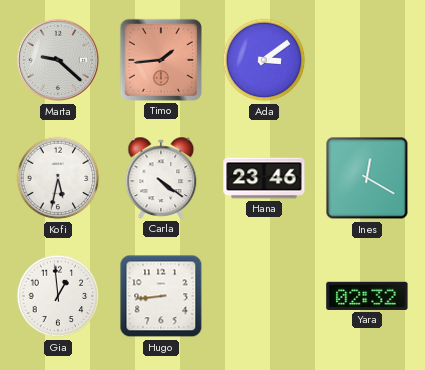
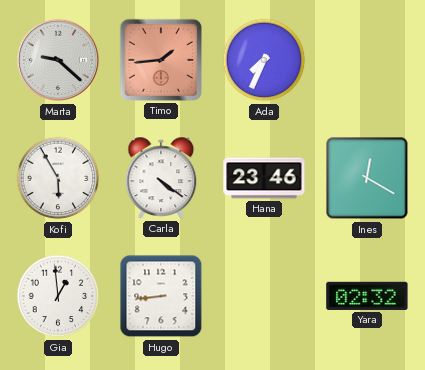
Ada: 3:09 -> 7:34 (264, 60)
Kofi: 5:32 -> 5:55 (58, 178)
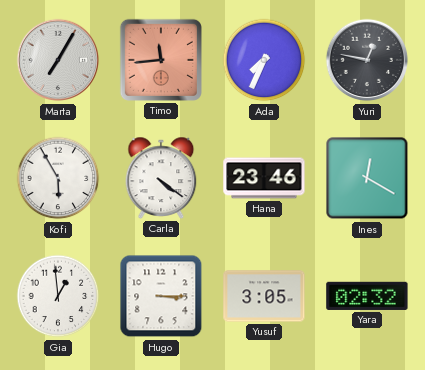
Marta: 9:22 -> 7:05 (58, 60)
Timo: 1:44 -> 11:44 (161, 60)
Yuri: none -> 12:47 (367, 60)
Hugo: 8:44 -> 3:15 (161, 296)
Yusuf: none -> 3:05 (264, 296)
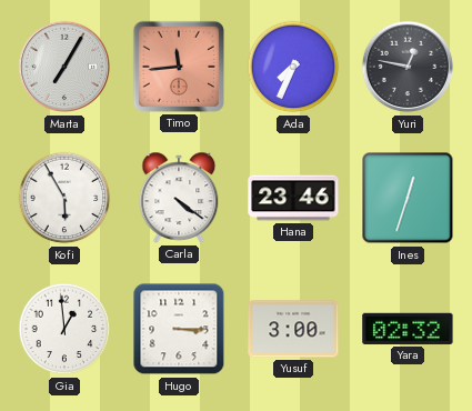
Ines: 12:20 -> 12:33 (408, 198)
Yusuf: 3:05 -> 3:00 (293, 329)
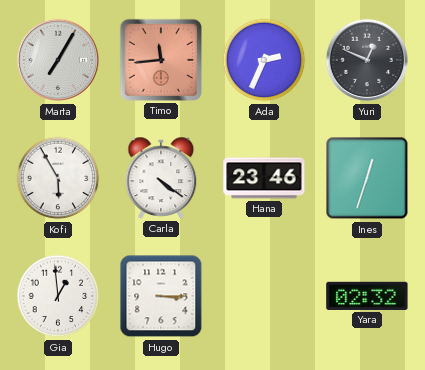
Ada: 7:34 -> 2:34 (264, 60)
Yuri: 12:47 -> 12:49 (367, 60)
Yusuf: 3:00 -> none (293, 329)
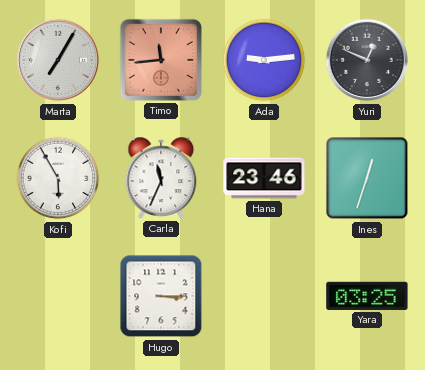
Ada: 2:34 -> 9:14 (264, 60)
Carla: 4:21 -> 11:34 (161, 178)
Gia: 12:59 -> none (58, 296)
Yara: 02:32 -> 03:25 (367, 296)
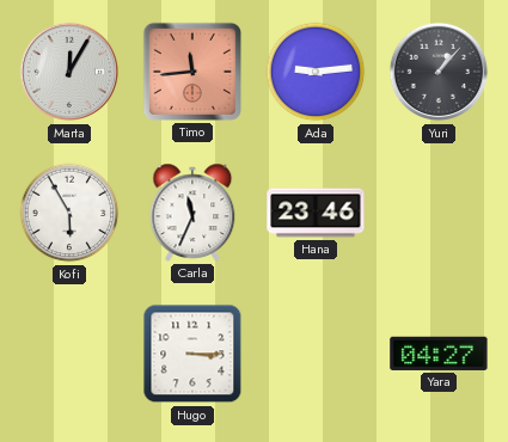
Marta: 7:05 -> 12:05 (69, 72)
Yuri: 12:49 -> 1:07 (439, 72)
Ines: 12:33 -> none (367, 178)
Yara: 03:25 -> 04:27 (439, 354)
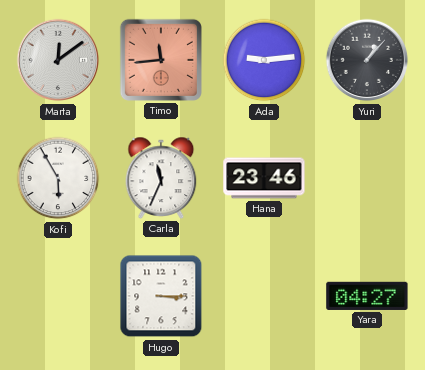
Marta: 12:05 -> 12:09 (58, 60)
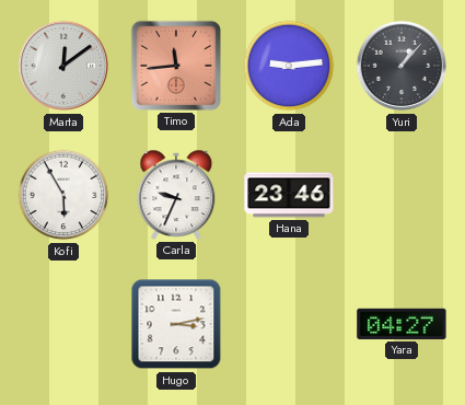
Carla: 11:34 -> 9:34 (176, 195)
Hugo: 3:15 -> 3:13 (176, 324)
